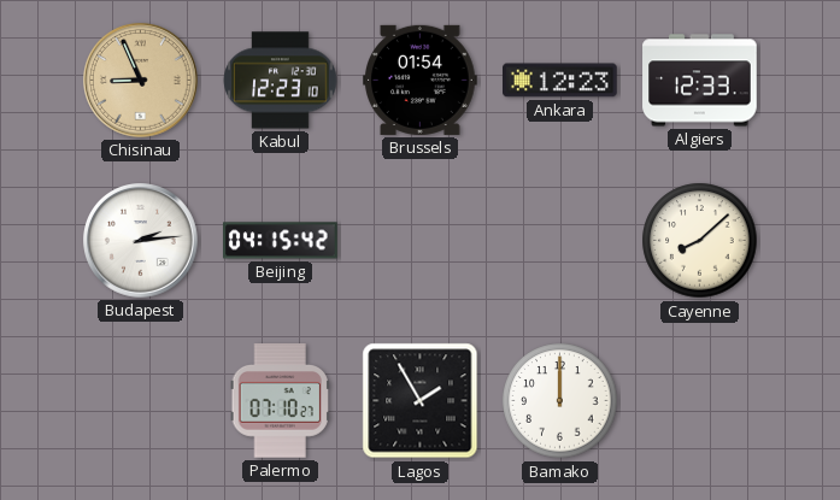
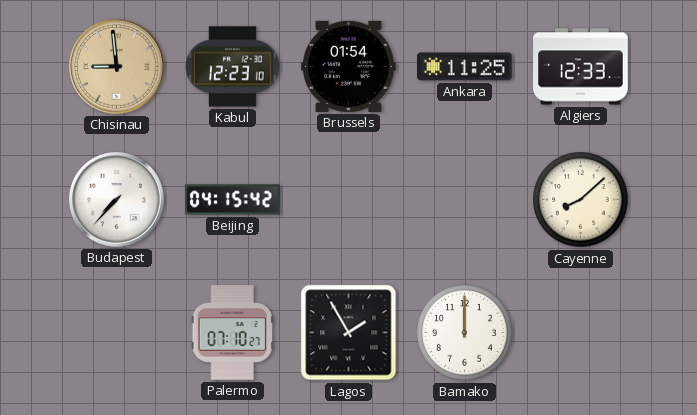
Chisinau: 8:56 -> 8:59 (117, 67)
Ankara: 12:23 -> 11:25 (465, 67)
Budapest: 2:14 -> 7:37 (117, 200)
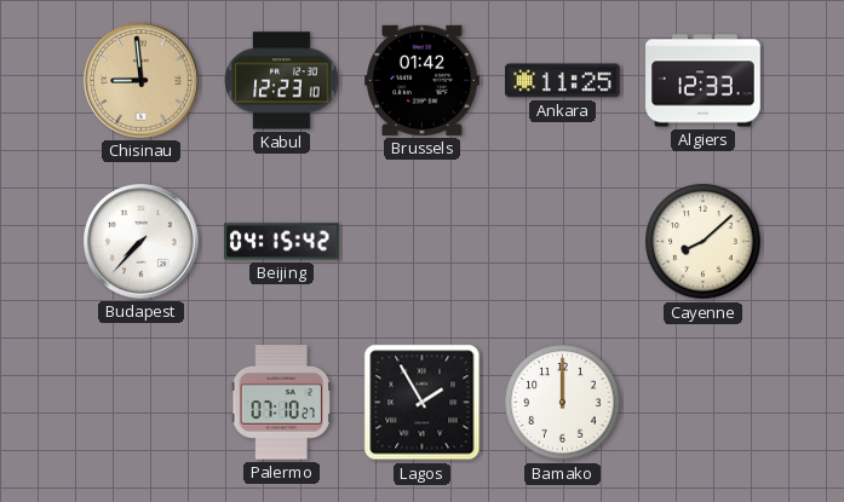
Brussels: 01:54 -> 01:42 (423, 80)
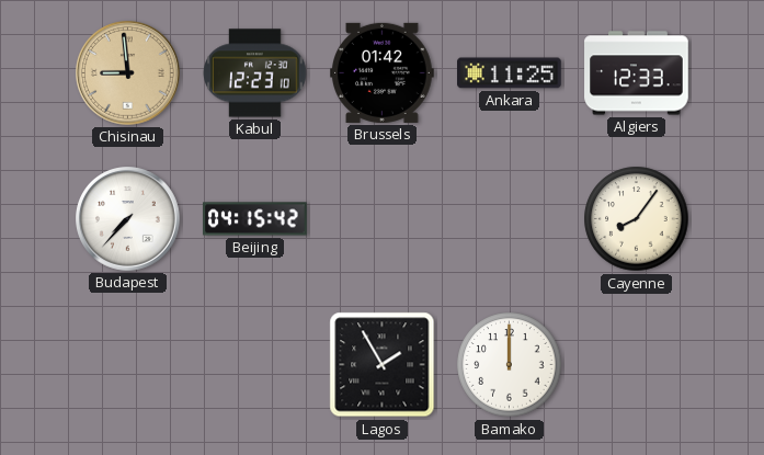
Cayenne: 8:08 -> 8:06 (637, 219)
Palermo: 07:10 -> none (281, 403)
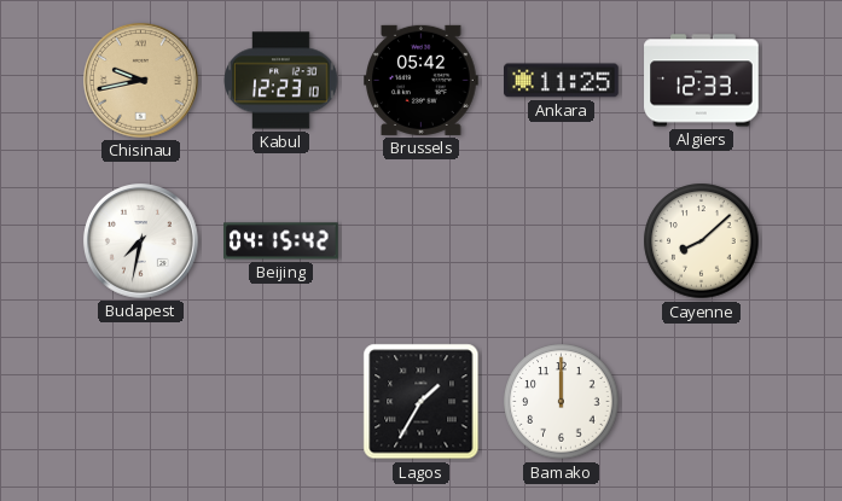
Chisinau: 8:59 -> 9:43 (141, 81)
Brussels: 01:42 -> 05:42 (422, 80)
Budapest: 7:37 -> 7:32 (141, 241)
Cayenne: 8:06 -> 8:08 (702, 241)
Lagos: 1:55 -> 1:35 (422, 402)
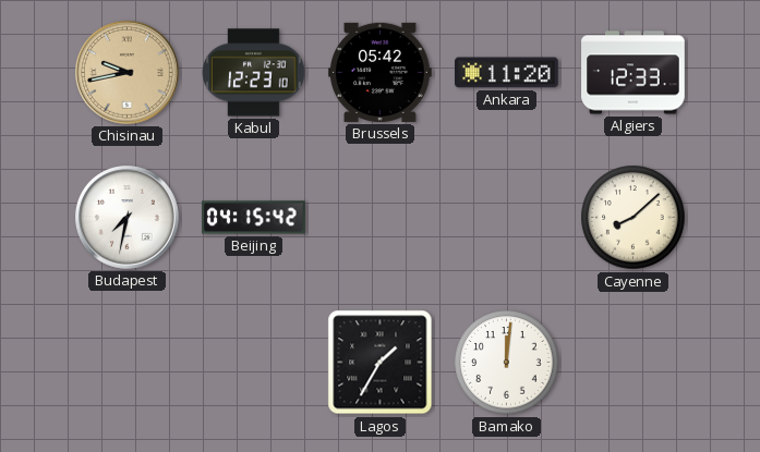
Ankara: 11:25 -> 11:20 (507, 73)
Bamako: 12:00 -> 12:01 (507, 363)
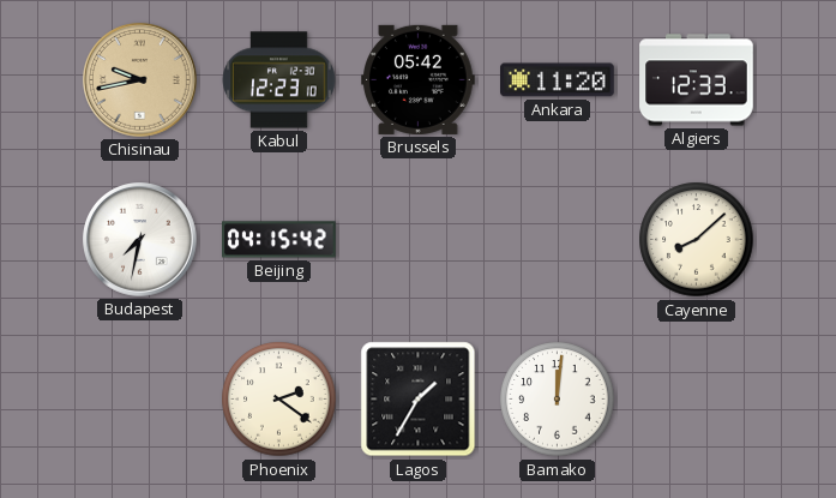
Phoenix: none -> 2:21 (279, 400)
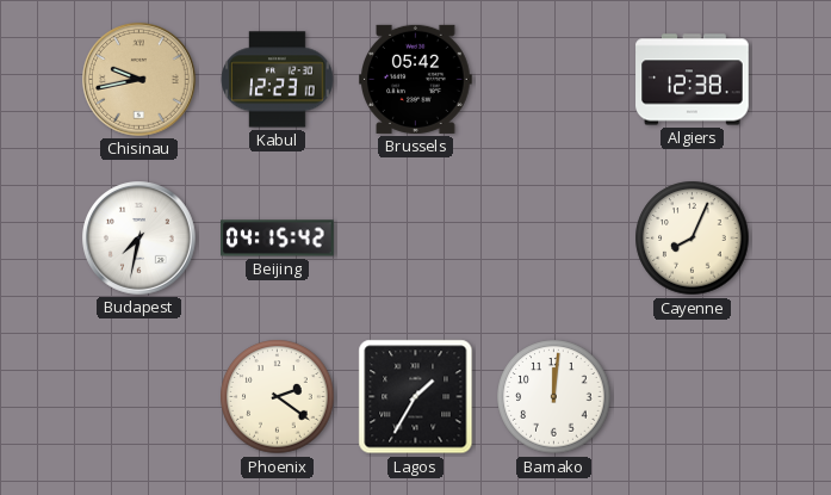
Ankara: 11:20 -> none (558, 80)
Algiers: 12:33 -> 12:38 (693, 80)
Cayenne: 8:08 -> 8:04 (693, 239)
